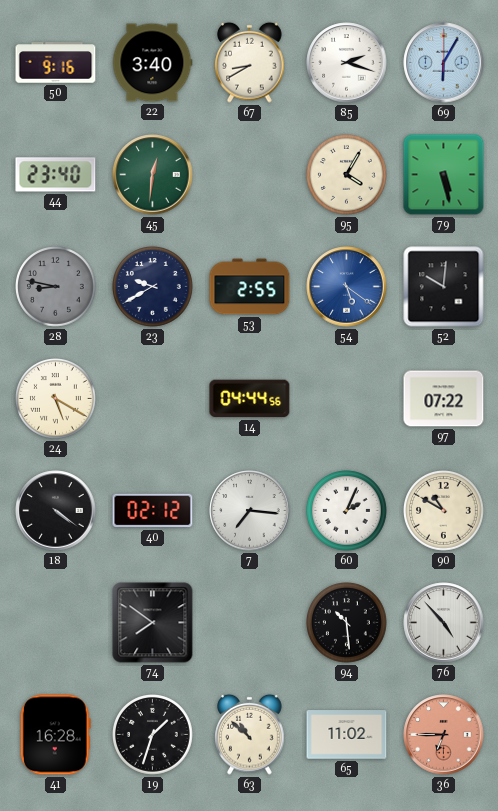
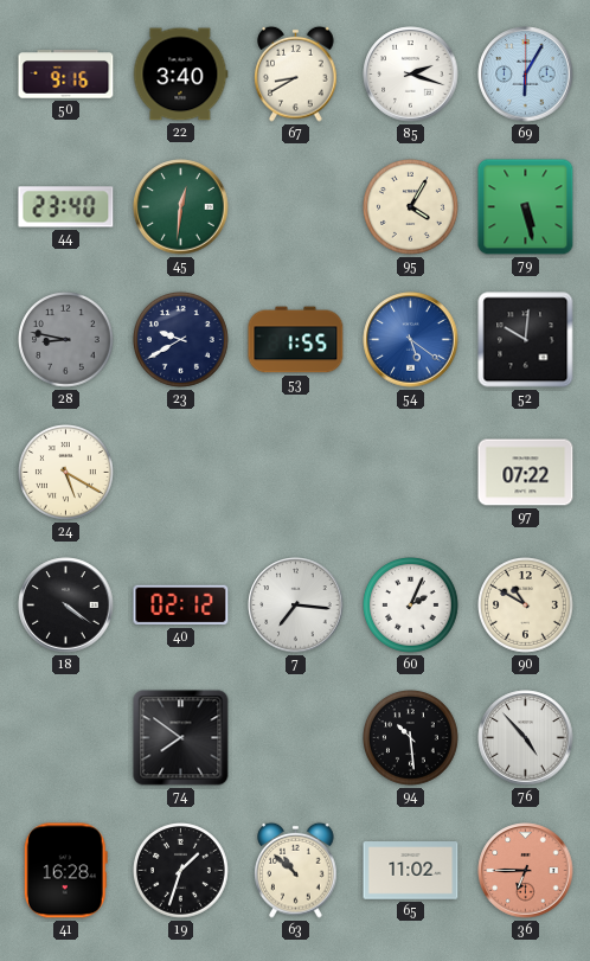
53: 2:55 -> 1:55 (296, 340)
14: 04:44 -> none (250, 399)
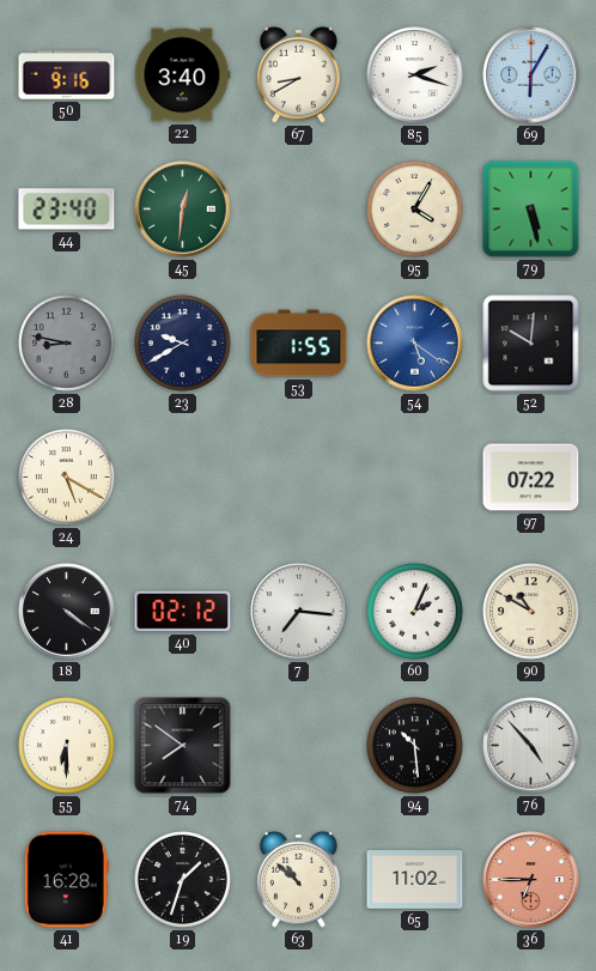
55: none -> 6:30 (67, 746)
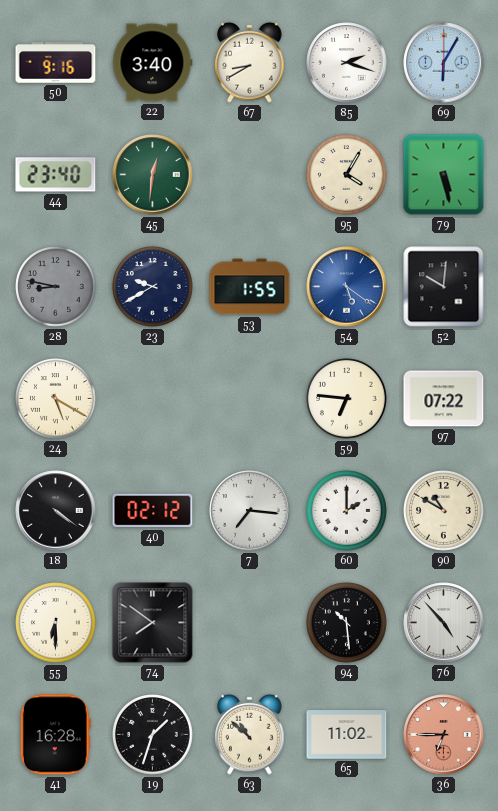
59: none -> 6:46 (347, 399)
60: 2:04 -> 2:00 (347, 511)
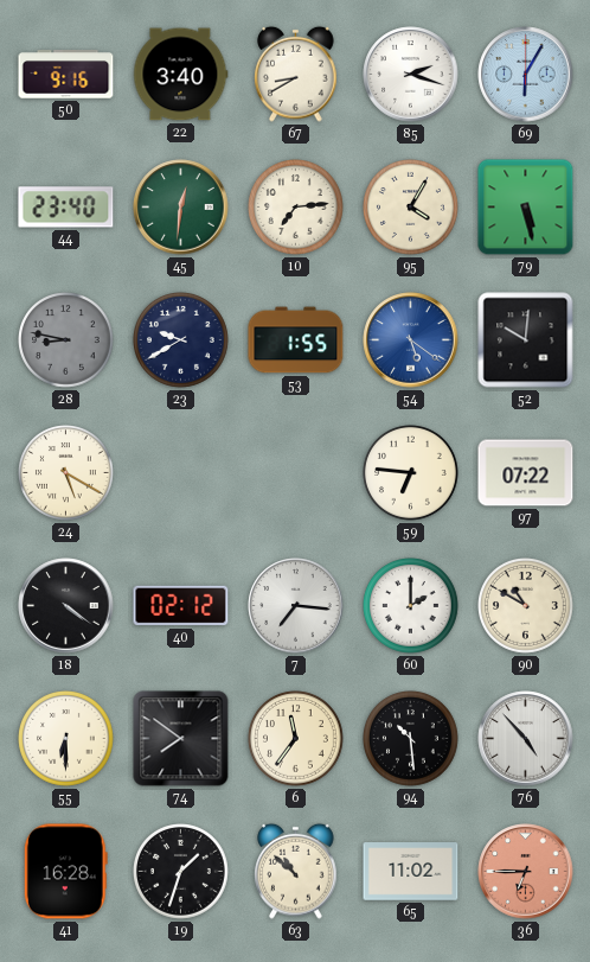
10: none -> 7:14 (296, 208)
6: none -> 11:36 (296, 739)
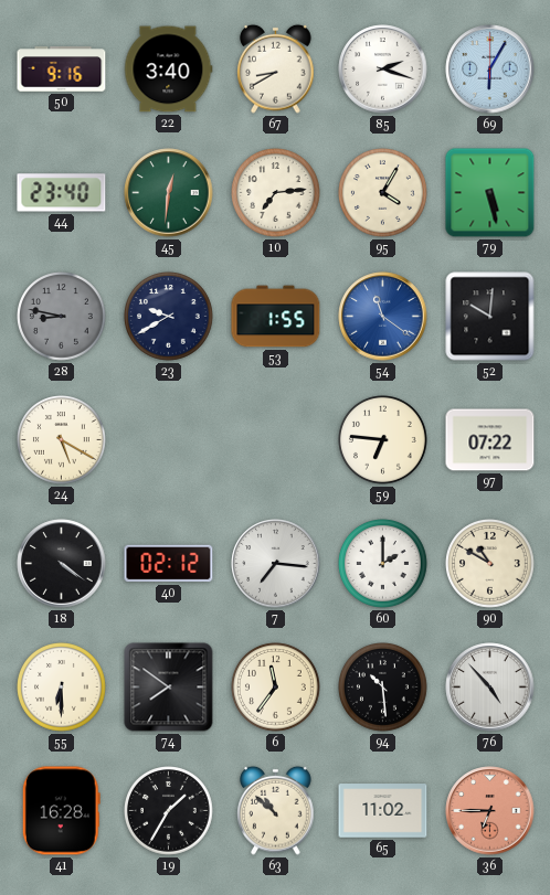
54: 5:21 -> 11:21 (383, 317)
19: 1:33 -> 1:35 (169, 811)
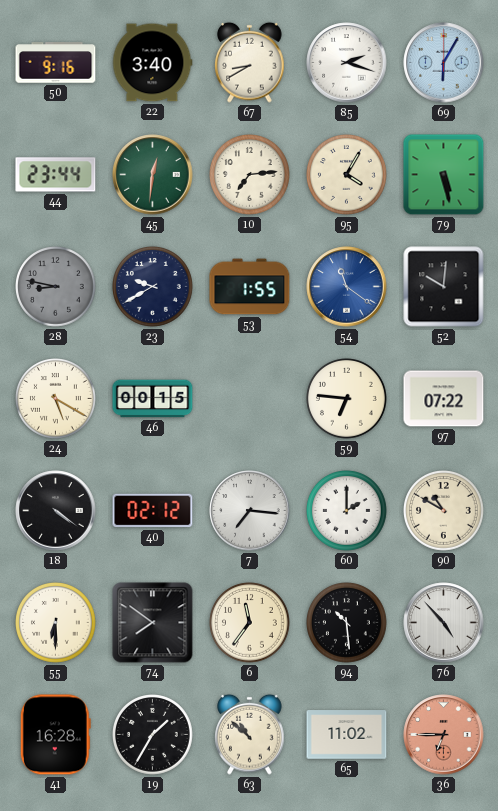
44: 23:40 -> 23:44 (56, 175)
46: none -> 00:15 (153, 399)
